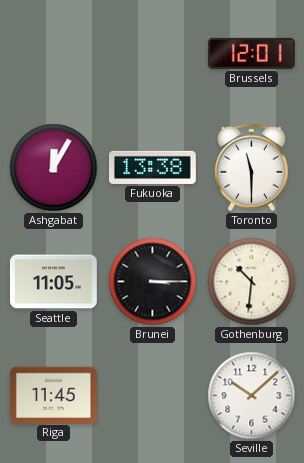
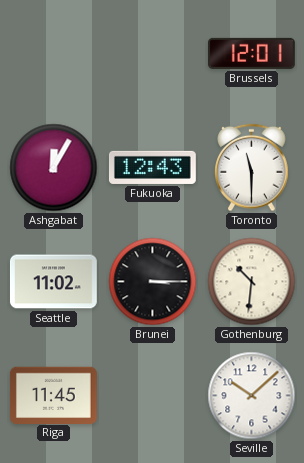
Fukuoka: 13:38 -> 12:43 (153, 167)
Seattle: 11:05 -> 11:02 (54, 282)
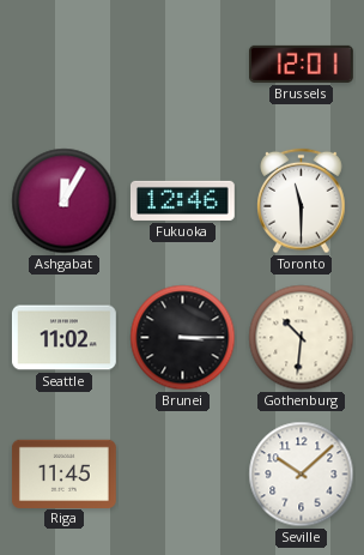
Fukuoka: 12:43 -> 12:46 (183, 200)
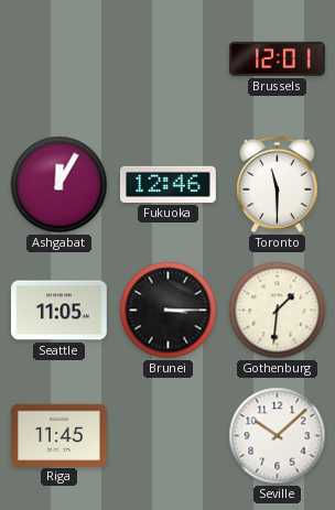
Seattle: 11:02 -> 11:05 (60, 311)
Gothenburg: 10:31 -> 1:31 (278, 311)
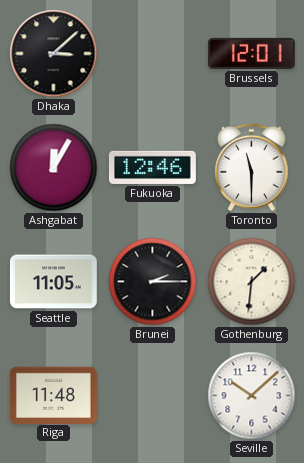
Dhaka: none -> 3:08 (54, 54)
Brunei: 3:15 -> 2:15 (153, 282)
Riga: 11:45 -> 11:48 (53, 395)
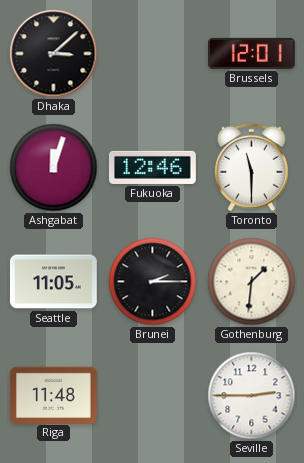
Ashgabat: 12:05 -> 12:03 (54, 168)
Seville: 10:08 -> 2:45 (252, 396)
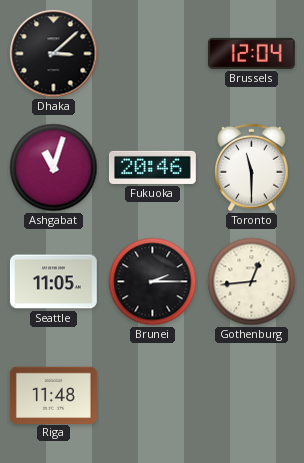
Brussels: 12:01 -> 12:04 (251, 53)
Ashgabat: 12:03 -> 11:03 (54, 168)
Fukuoka: 12:46 -> 20:46 (153, 167)
Gothenburg: 1:31 -> 12:44 (252, 282)
Seville: 2:45 -> none (252, 396)
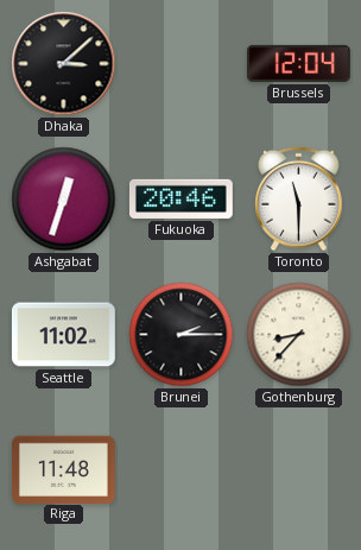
Ashgabat: 11:03 -> 12:33 (64, 200)
Seattle: 11:05 -> 11:02 (64, 335)
Gothenburg: 12:44 -> 8:37 (299, 335)
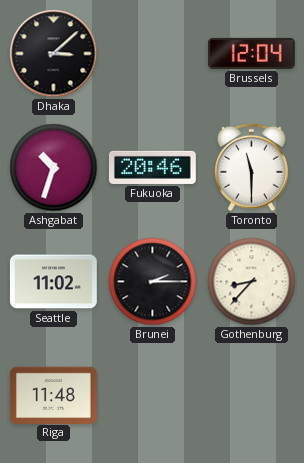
Ashgabat: 12:33 -> 10:33 (54, 168)
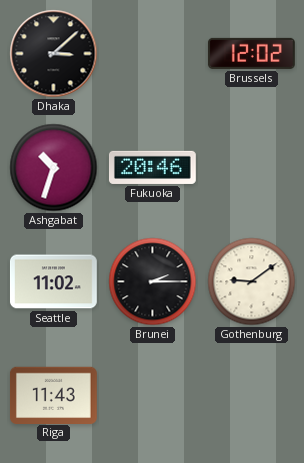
Brussels: 12:04 -> 12:02 (251, 53)
Toronto: 11:30 -> none (252, 168)
Gothenburg: 8:37 -> 9:09 (252, 282)
Riga: 11:48 -> 11:43 (53, 395)
